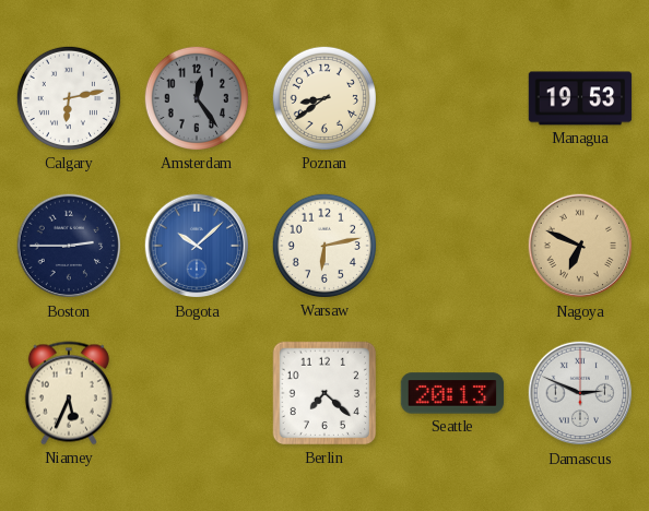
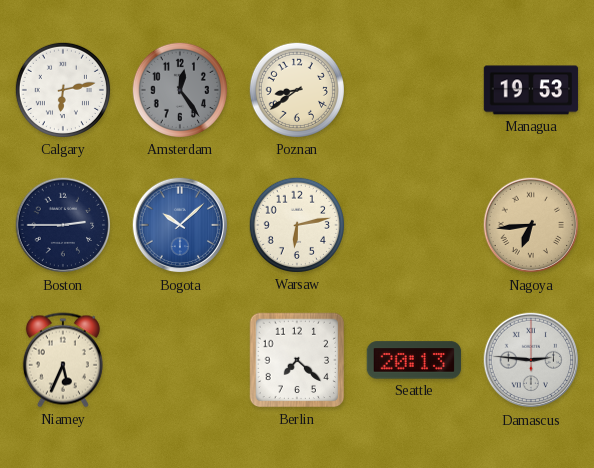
Nagoya: 6:49 -> 6:44 (531, 225)
Damascus: 2:49 -> 2:46 (531, 360)
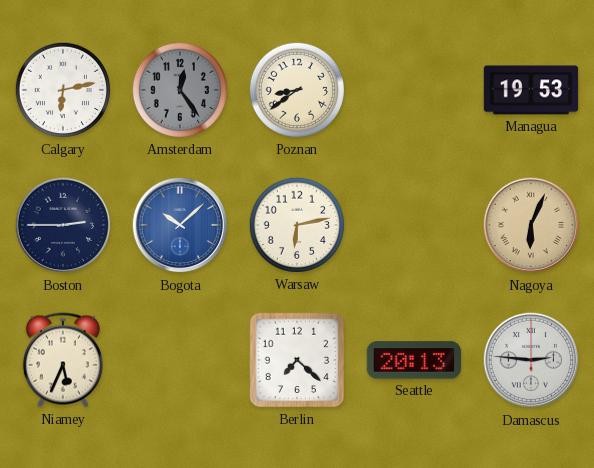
Nagoya: 6:44 -> 6:04 (531, 225)
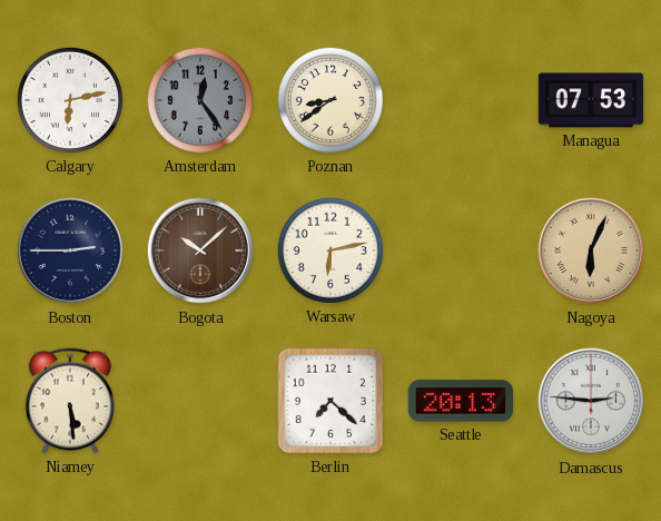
Managua: 19:53 -> 07:53 (591, 100)
Bogota dial: blue -> brown (200, 250)
Niamey: 5:34 -> 5:29 (70, 401)
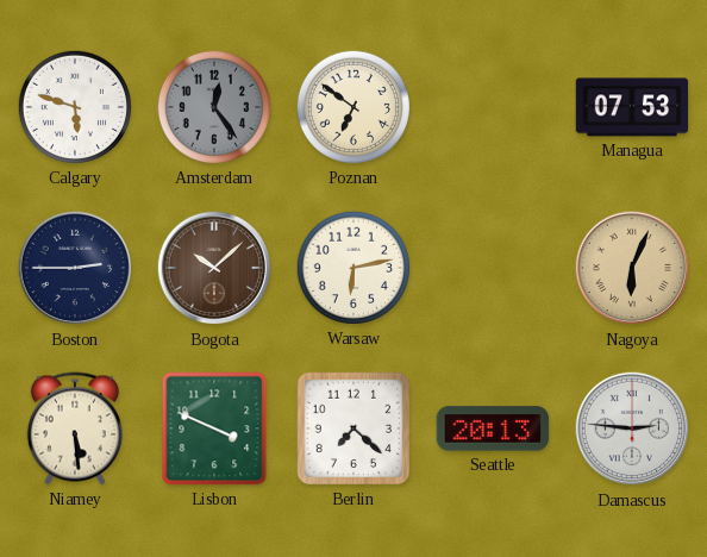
Calgary: 6:13 -> 5:48 (75, 107)
Poznan: 8:39 -> 6:51 (353, 107)
Lisbon: none -> 3:49 (214, 428)
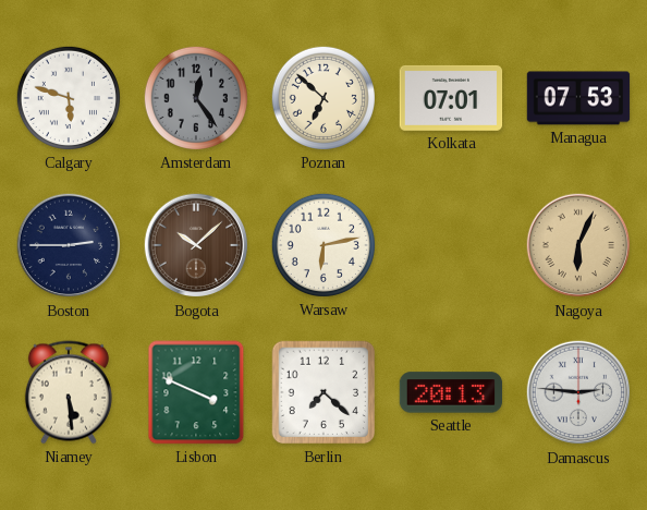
Poznan: 6:51 -> 6:52 (323, 98)
Kolkata: none -> 07:01 (451, 98)
